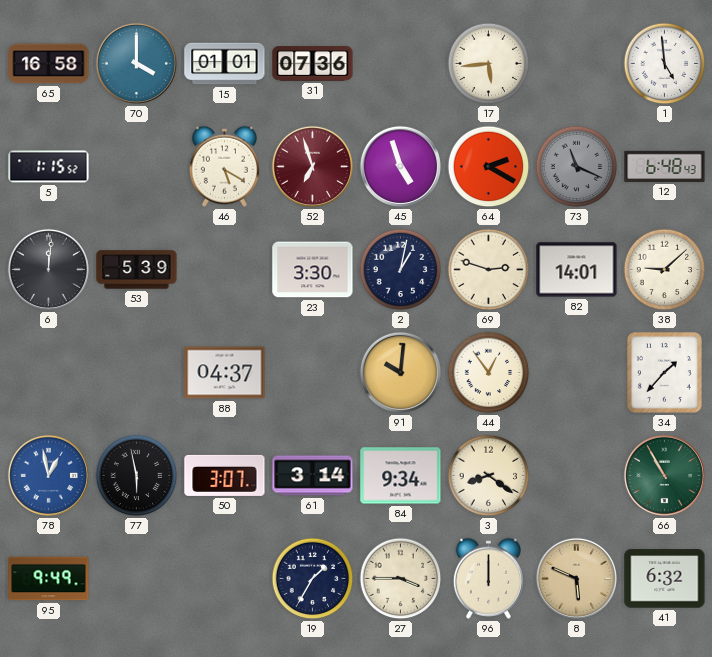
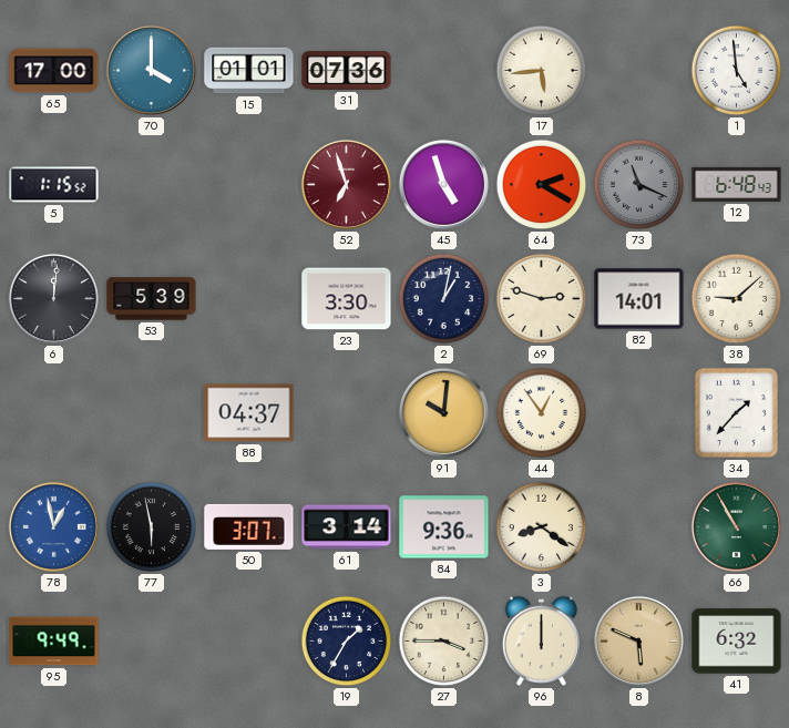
65: 16:58 -> 17:00 (54, 71)
46: 5:20 -> none (224, 166)
84: 9:34 -> 9:36 (444, 527)
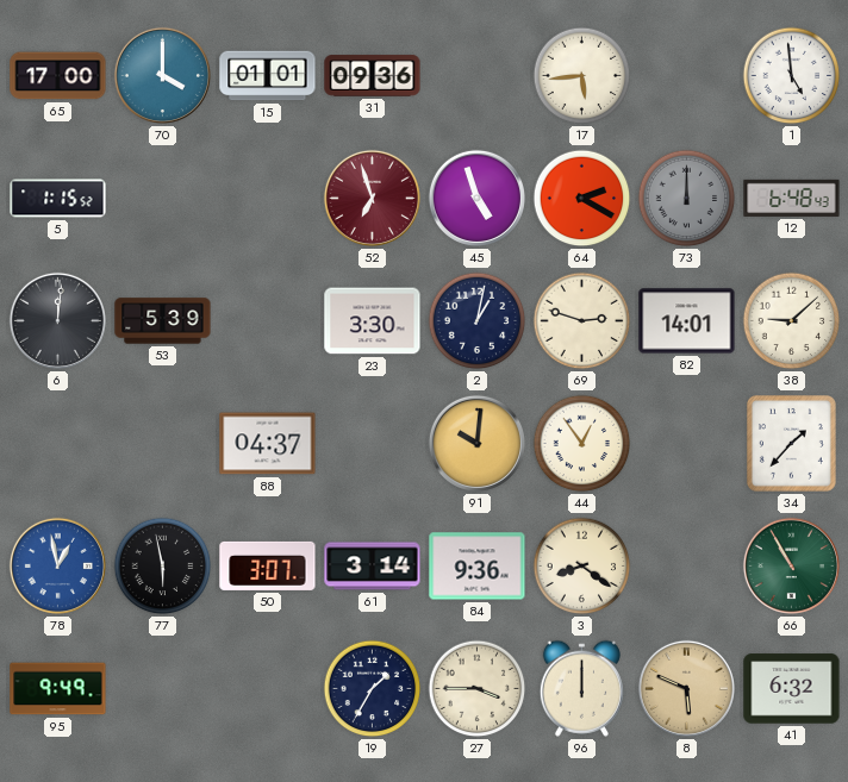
31: 07:36 -> 09:36 (373, 76)
73: 11:19 -> 12:00 (687, 199)
